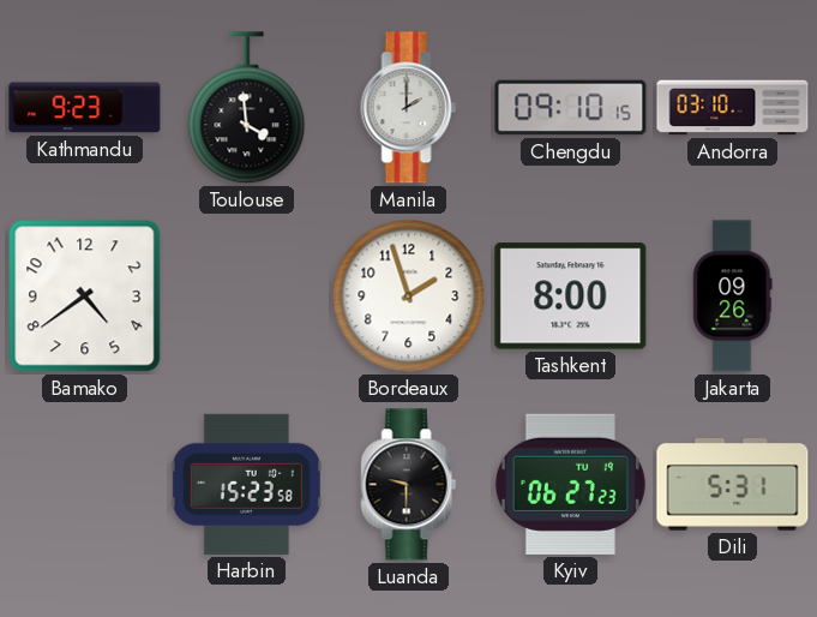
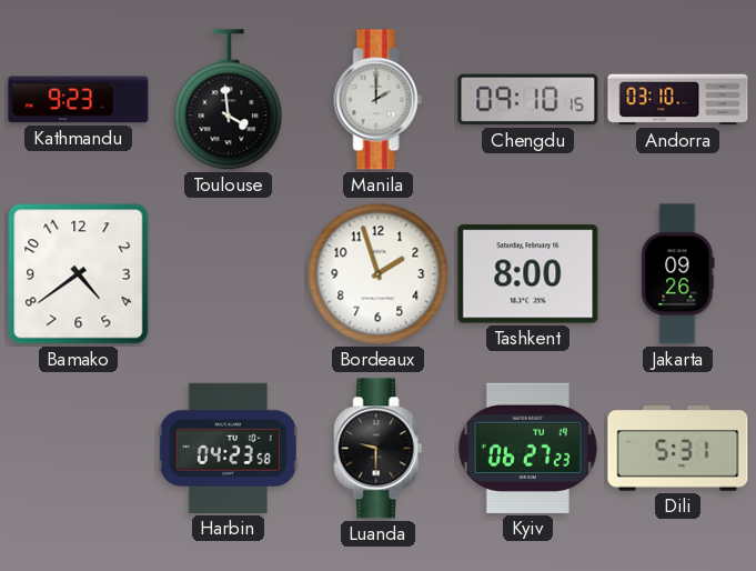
Harbin: 15:23 -> 04:23 (228, 448)
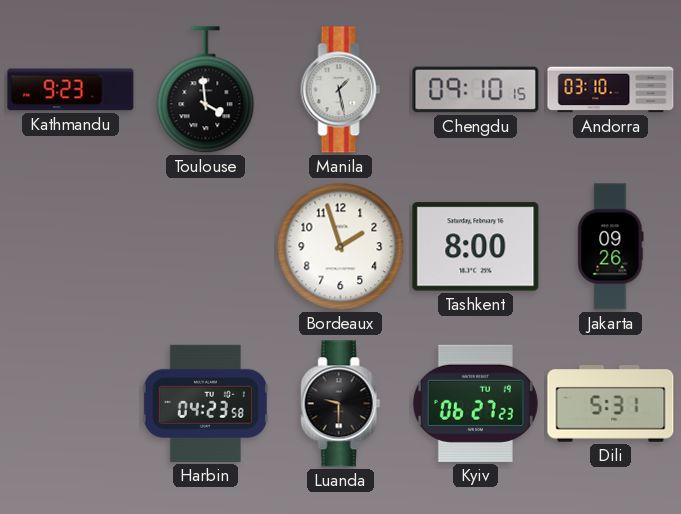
Manila: 2:00 -> 1:28 (341, 90)
Bamako: 4:39 -> none (79, 274)
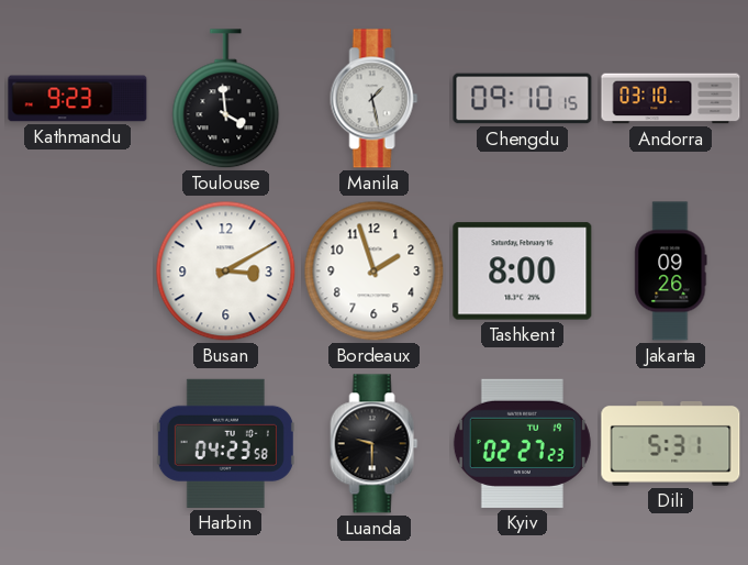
Busan: none -> 3:10 (226, 272)
Kyiv: 06:27 -> 02:27 (522, 443)
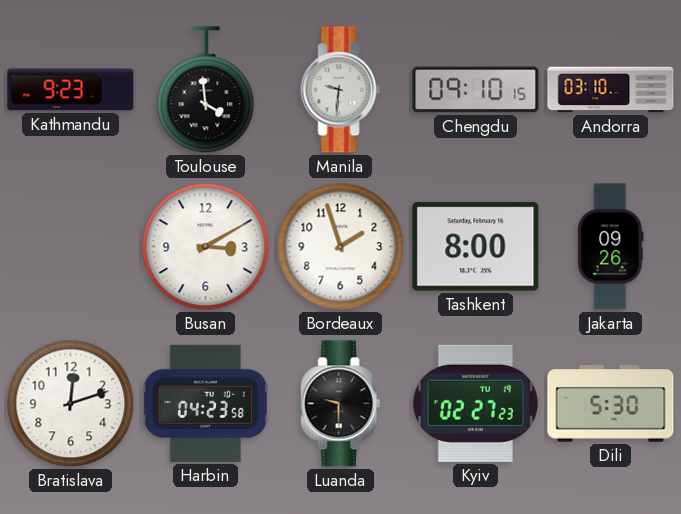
Manila: 1:28 -> 9:31 (341, 90)
Bratislava: none -> 12:12 (71, 404)
Dili: 5:31 -> 5:30 (611, 404)
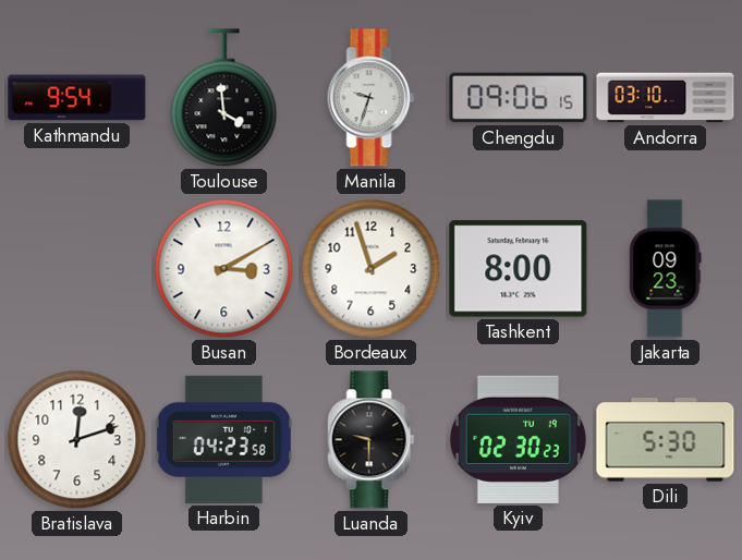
Kathmandu: 9:23 -> 9:54 (77, 98)
Manila: 9:31 -> 9:33 (372, 98)
Chengdu: 09:10 -> 09:06 (519, 98)
Jakarta: 09:26 -> 09:23 (666, 269)
Kyiv: 02:27 -> 02:30 (518, 439)
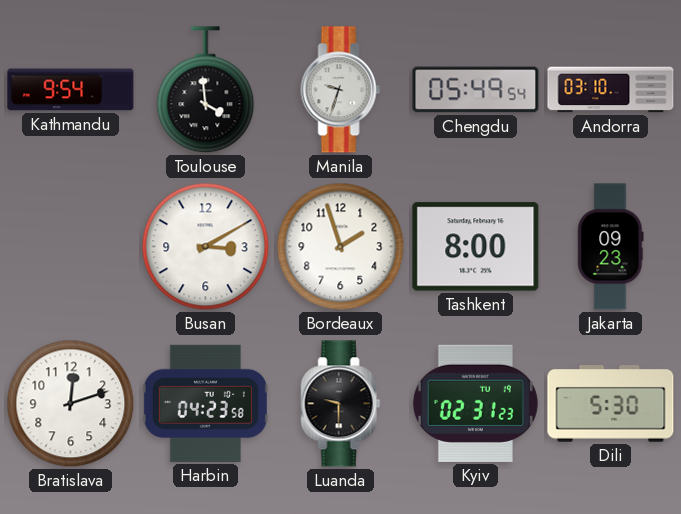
Chengdu: 09:06 -> 05:49 (476, 90)
Kyiv: 02:30 -> 02:31 (475, 403)
